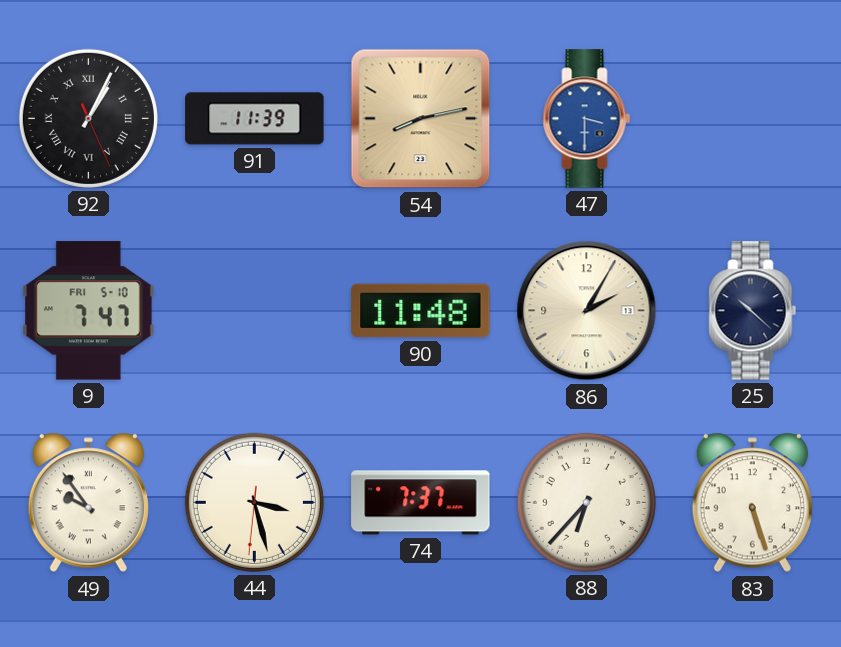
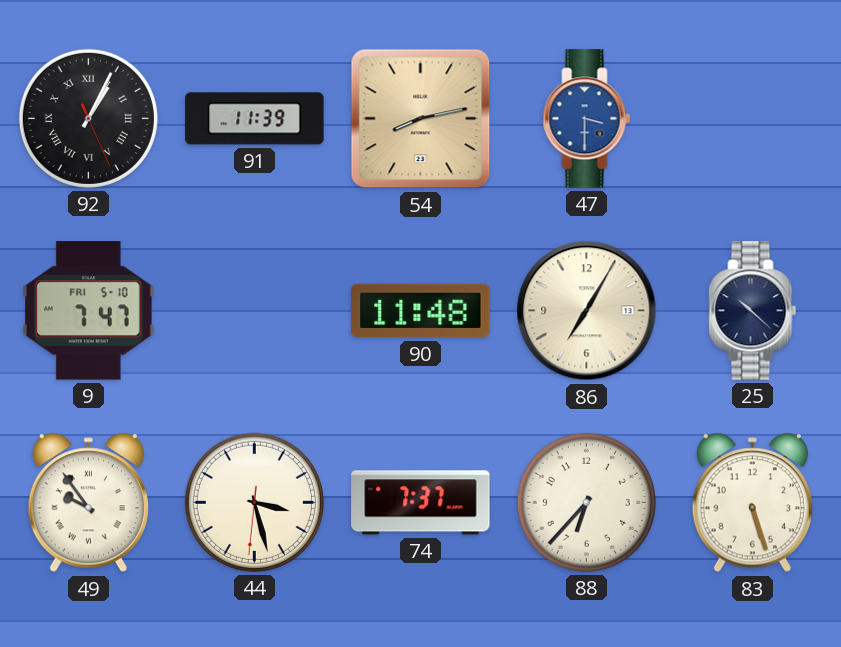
86: 2:05 -> 7:05 (587, 311)
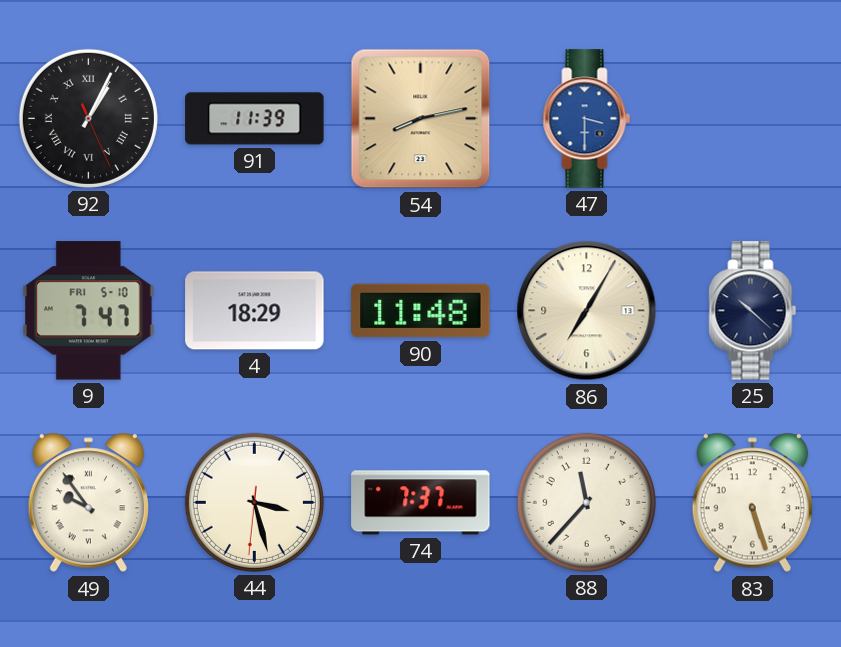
4: none -> 18:29 (255, 311)
88: 6:37 -> 11:37 (586, 502)
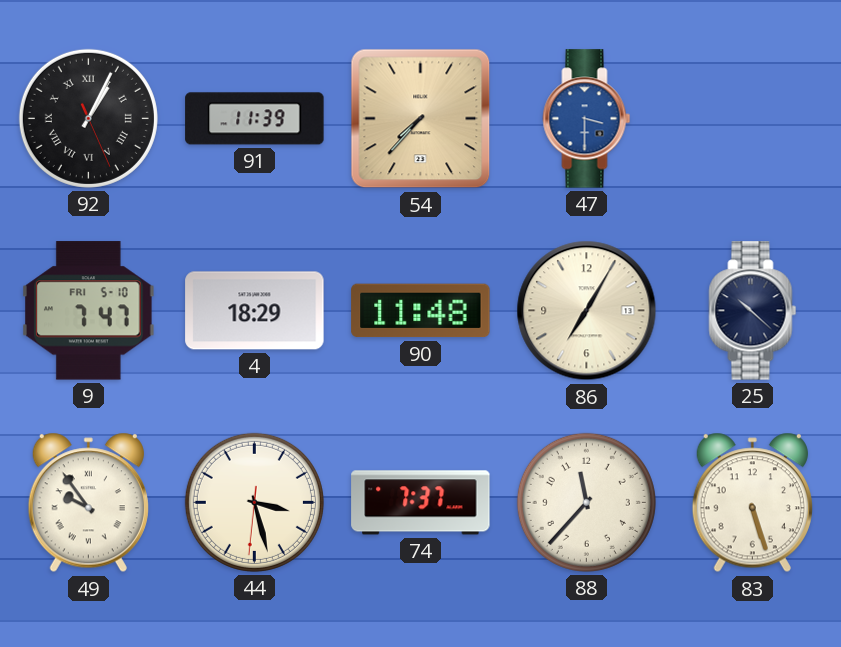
54: 8:13 -> 7:37 (421, 119)
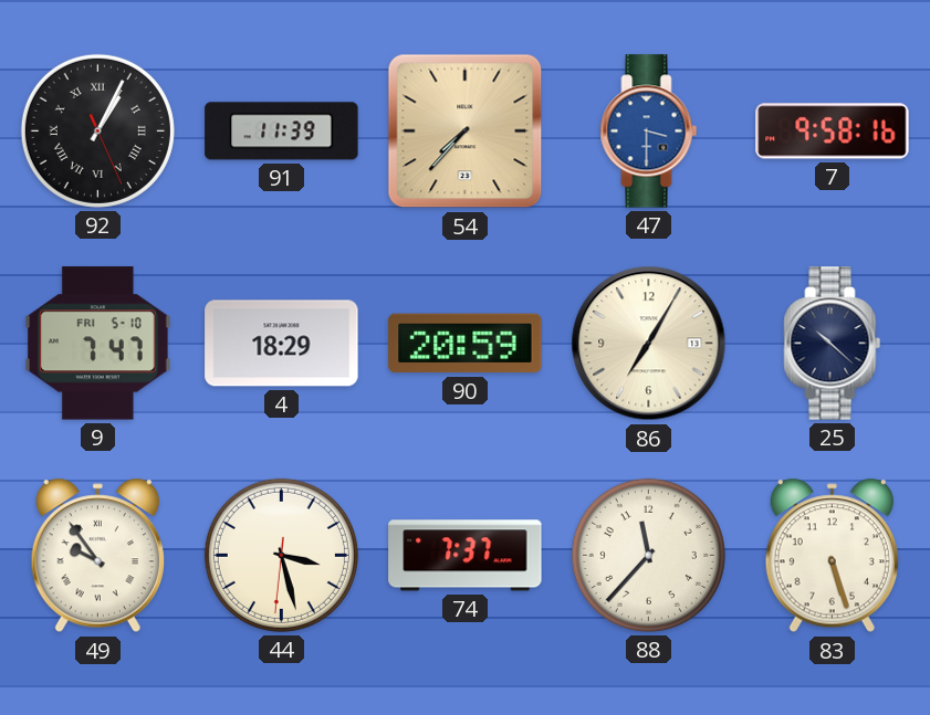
7: none -> 9:58 (833, 132)
90: 11:48 -> 20:59 (466, 344)
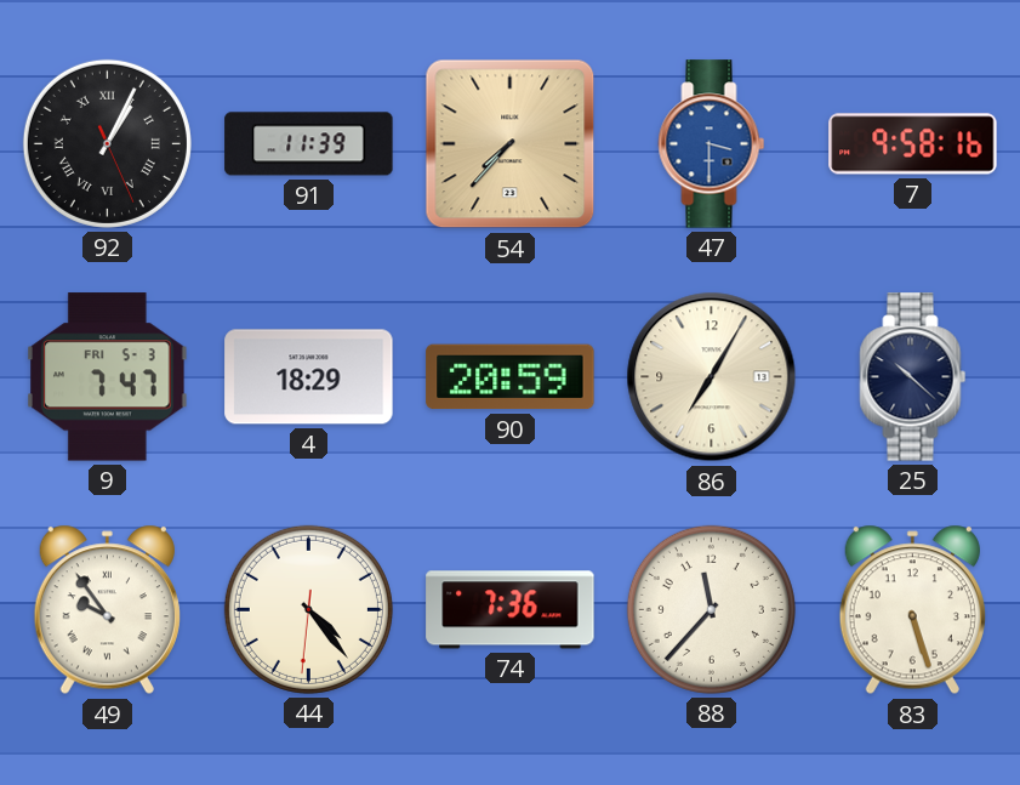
9 date: FRI 5-10 -> FRI 5-3 (108, 377)
44: 3:27 -> 4:23 (308, 609)
74: 7:37 -> 7:36 (511, 610)
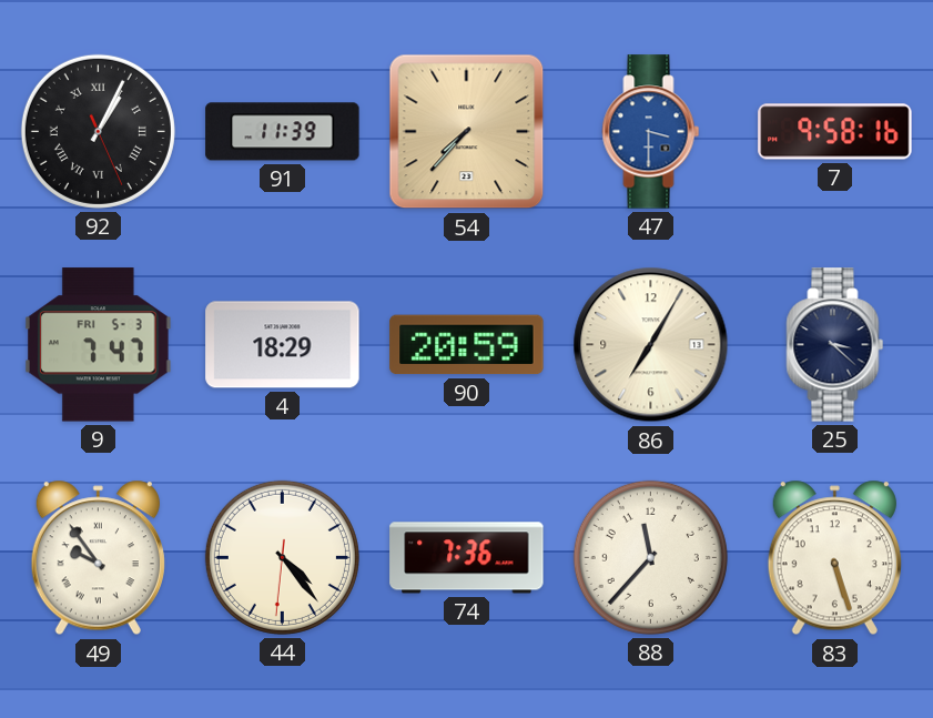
25: 10:22 -> 3:22 (835, 345)
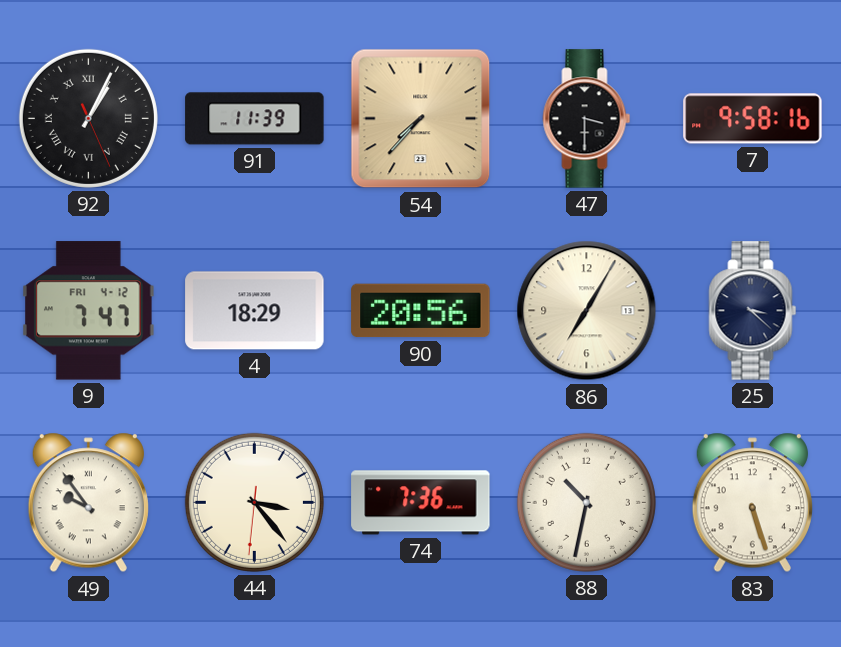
47 dial: blue -> black (587, 119)
9 date: FRI 5-3 -> FRI 4-12 (89, 311)
90: 20:59 -> 20:56 (421, 311)
44: 4:23 -> 3:23 (254, 502)
88: 11:37 -> 10:32 (586, 502)
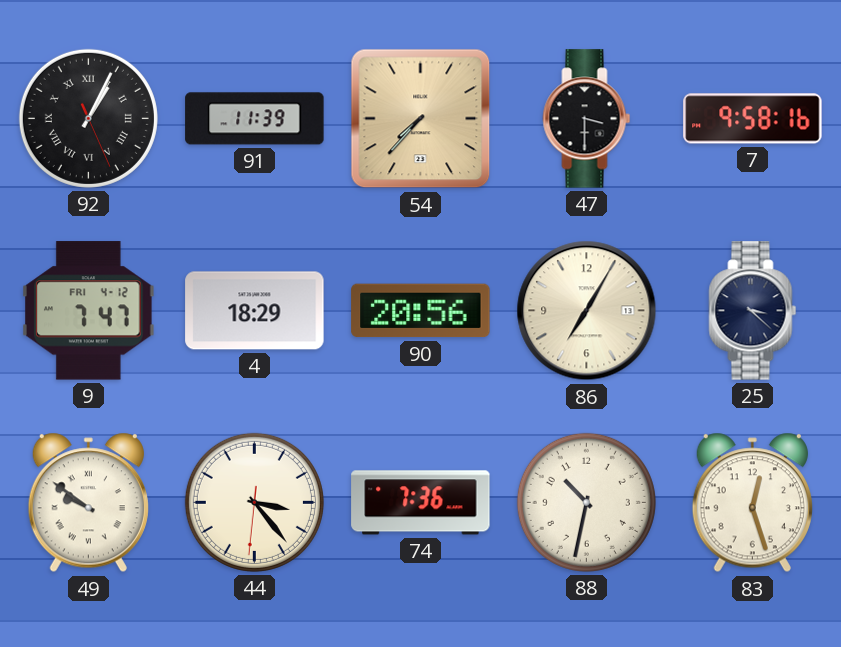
49: 9:54 -> 9:51 (88, 503)
83: 5:27 -> 12:27 (752, 503)
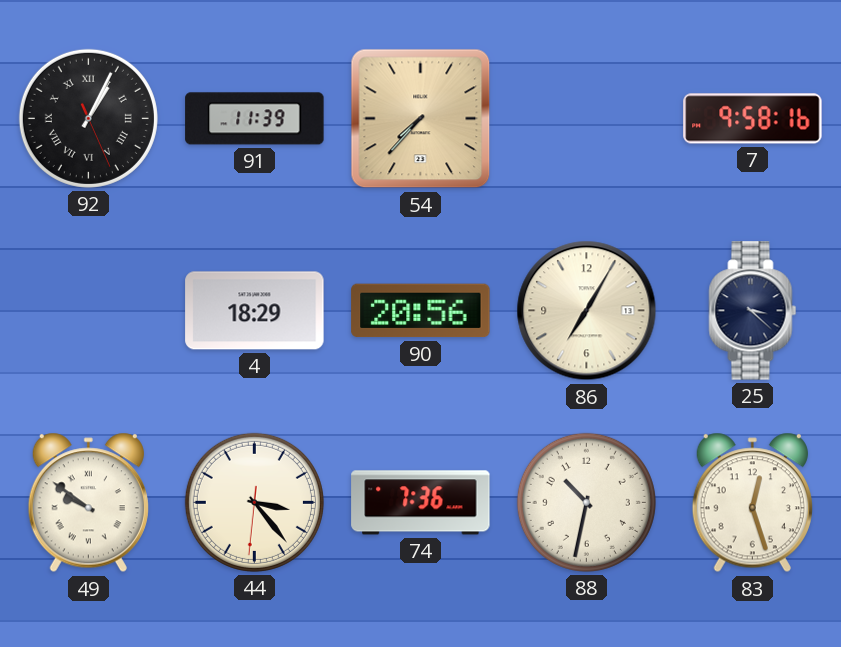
47: 3:30 -> none (587, 119)
9: 7:47 -> none (89, 311)
